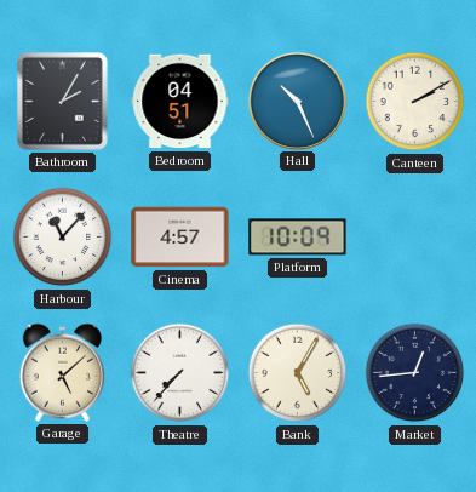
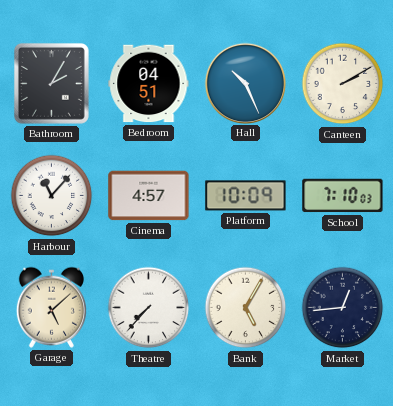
School: none -> 7:10 (343, 196)
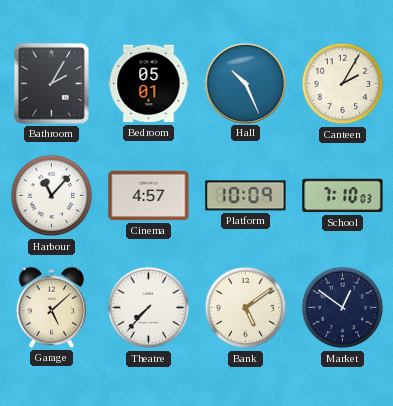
Bedroom: 04:51 -> 05:01 (149, 84)
Canteen: 2:10 -> 2:05 (343, 84)
Bank: 5:05 -> 5:09 (246, 308)
Market: 12:44 -> 12:51 (343, 308)
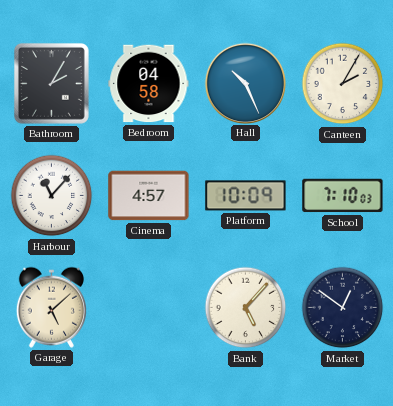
Bedroom: 05:01 -> 04:58 (149, 84)
Theatre: 7:37 -> none (149, 308)
Bank: 5:09 -> 5:07 (246, 308)
